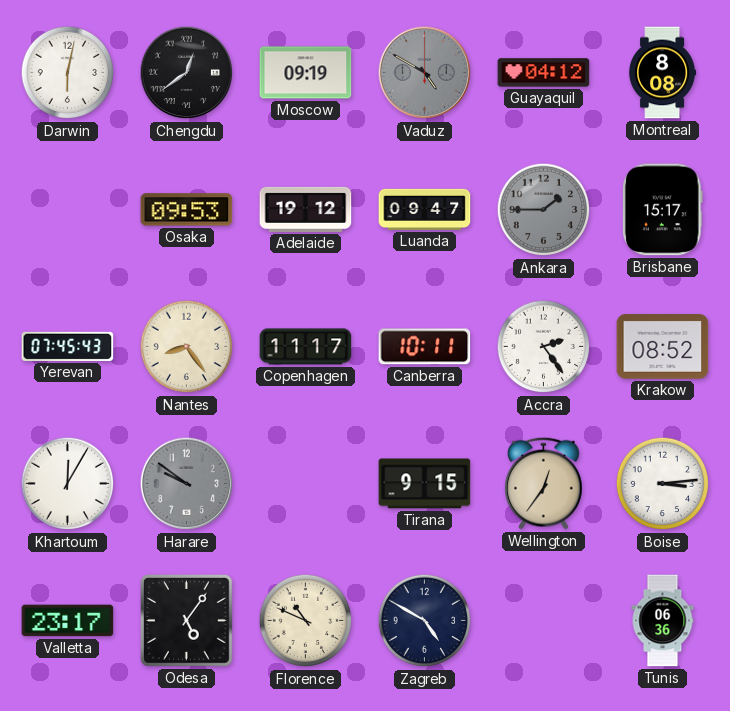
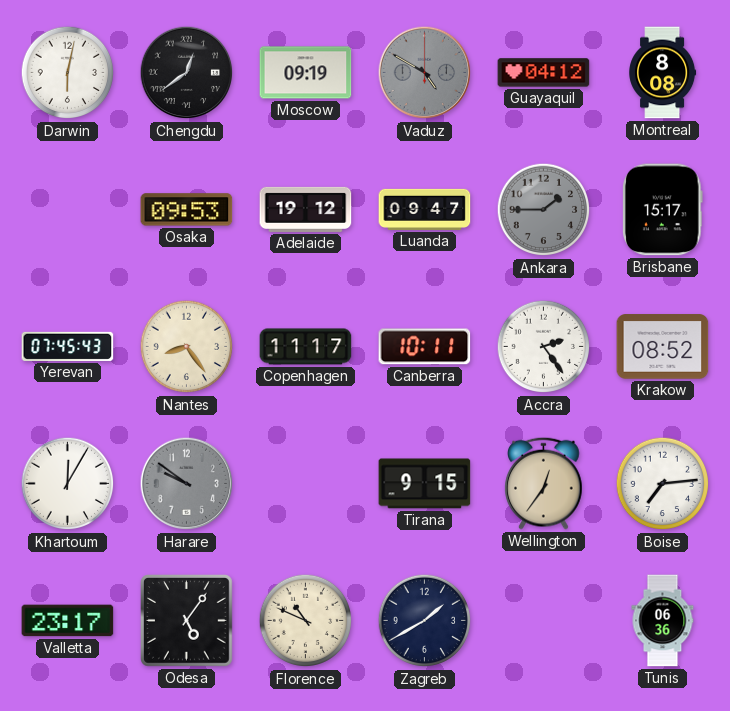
Boise: 3:14 -> 7:14 (663, 484)
Zagreb: 4:50 -> 1:40 (425, 621)
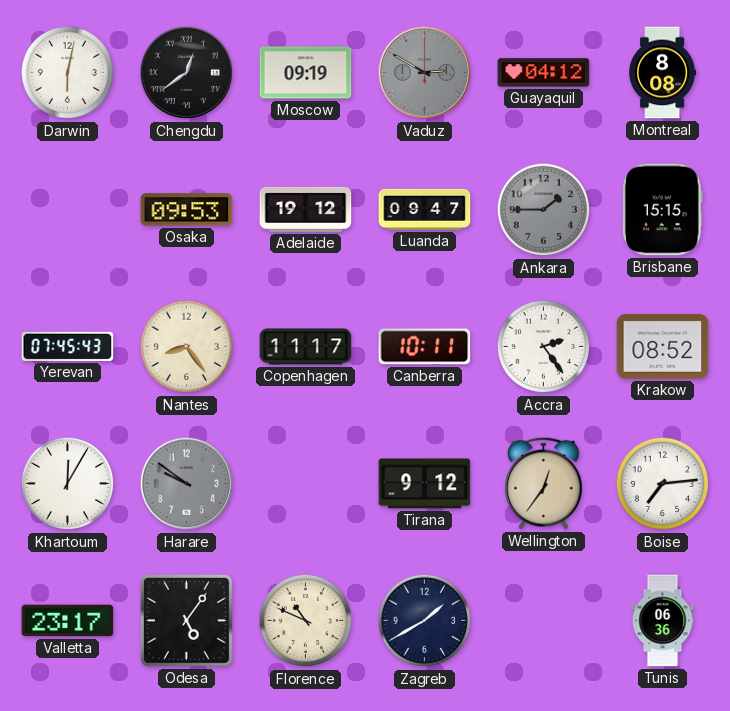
Vaduz: 4:50 -> 2:50 (425, 73)
Brisbane: 15:17 -> 15:15 (662, 210)
Tirana: 9:15 -> 9:12 (425, 484)
